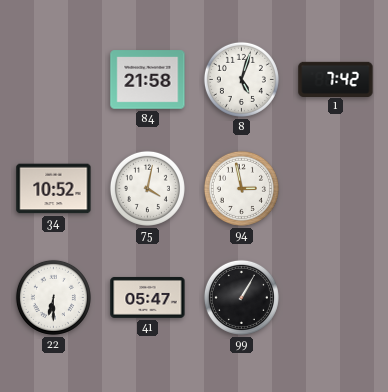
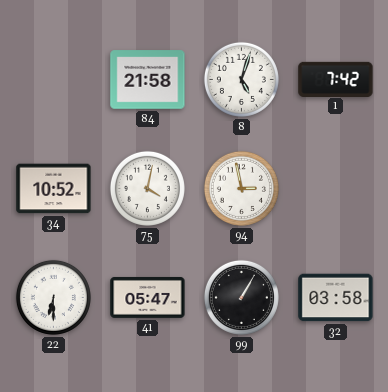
32: none -> 03:58 (336, 298)
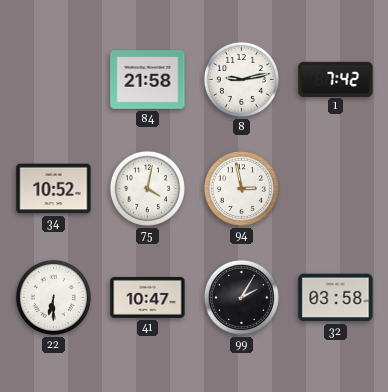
8: 5:03 -> 9:13 (241, 79)
41: 05:47 -> 10:47 (148, 297)
99: 1:05 -> 2:05 (241, 297)
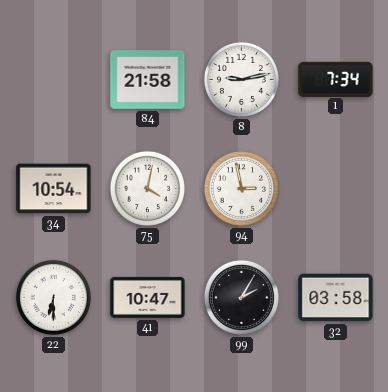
1: 7:42 -> 7:34 (336, 79)
34: 10:52 -> 10:54 (54, 189)
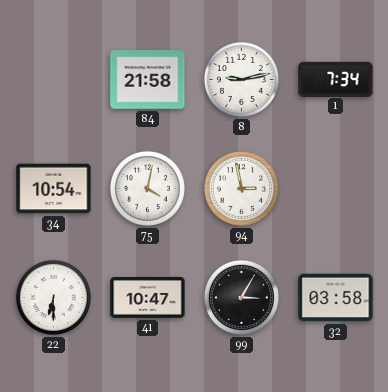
99: 2:05 -> 3:05 (241, 297)
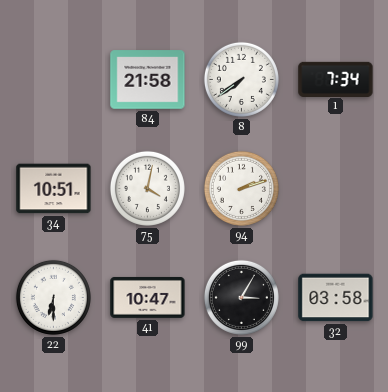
8: 9:13 -> 7:39 (241, 79)
34: 10:54 -> 10:51 (54, 189)
94: 2:58 -> 2:12 (241, 188)
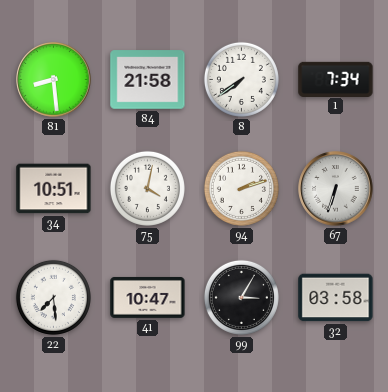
81: none -> 8:29 (54, 80)
67: none -> 6:33 (336, 189)
22: 6:30 -> 7:29 (53, 297)
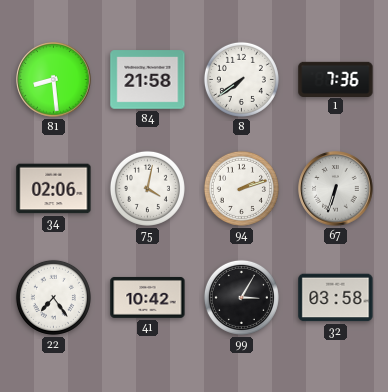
1: 7:34 -> 7:36 (336, 79)
34: 10:51 -> 02:06 (54, 189)
22: 7:29 -> 7:24 (53, 297)
41: 10:47 -> 10:42 (148, 297)
